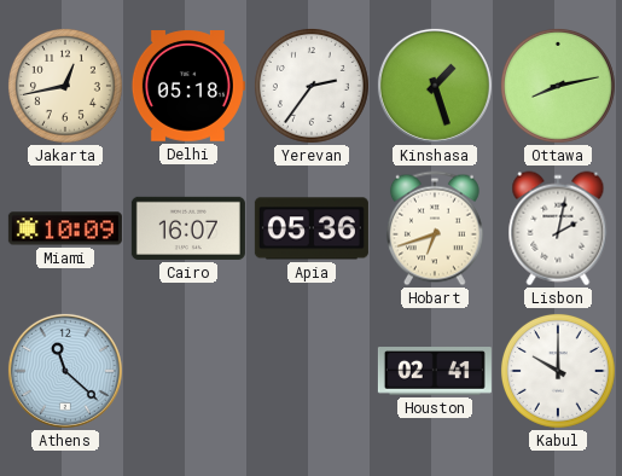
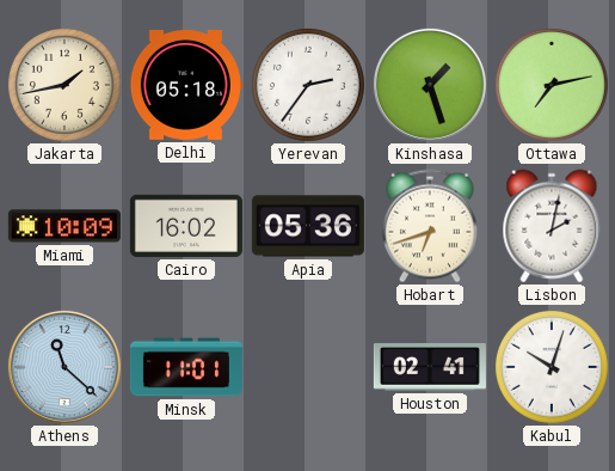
Jakarta: 12:43 -> 1:43 (64, 85)
Ottawa: 8:13 -> 7:13 (552, 85)
Cairo: 16:07 -> 16:02 (186, 226)
Minsk: none -> 11:01 (186, 367)
Kabul: 10:00 -> 10:03 (552, 367)
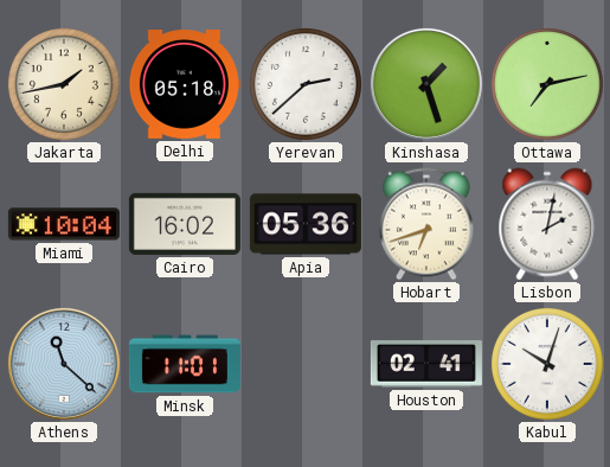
Yerevan: 2:36 -> 2:38 (306, 84)
Miami: 10:09 -> 10:04 (64, 224)
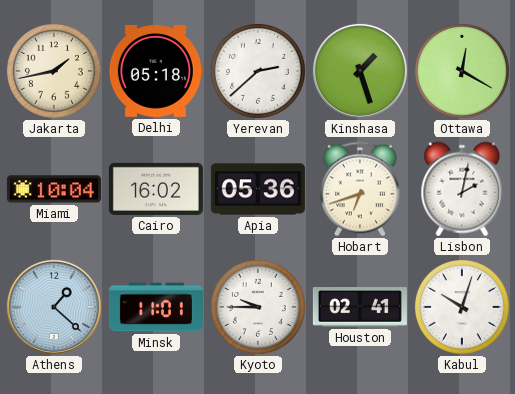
Ottawa: 7:13 -> 12:20 (462, 71)
Athens: 11:22 -> 1:22 (54, 307)
Kyoto: none -> 9:45 (258, 307)
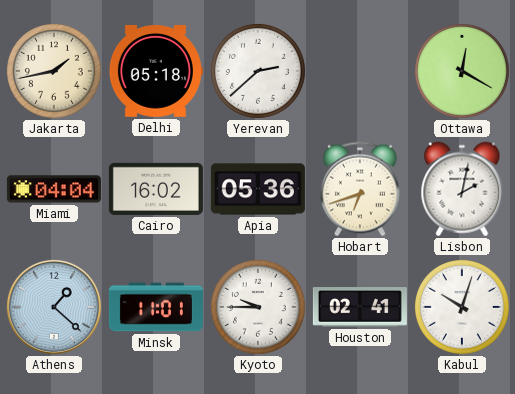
Kinshasa: 1:27 -> none (360, 71)
Miami: 10:04 -> 04:04 (54, 189)
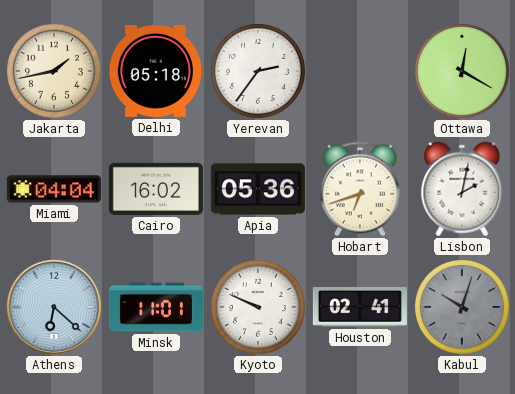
Yerevan: 2:38 -> 2:36 (258, 71)
Athens: 1:22 -> 6:22 (54, 307)
Kyoto: 9:45 -> 9:49 (258, 307)
Kabul dial: white -> grey (462, 307)
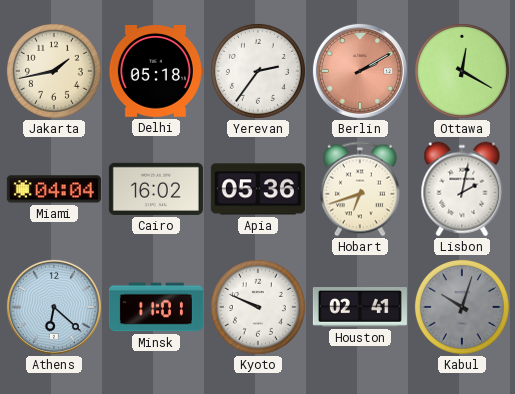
Berlin: none -> 2:10 (360, 71)
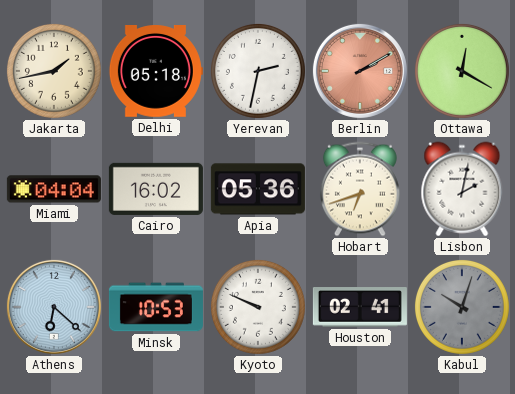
Yerevan: 2:36 -> 2:32 (258, 71)
Minsk: 11:01 -> 10:53 (156, 307)
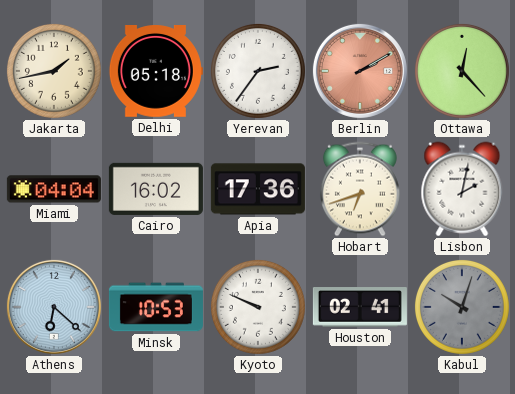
Yerevan: 2:32 -> 2:36 (258, 71)
Ottawa: 12:20 -> 12:23 (462, 71)
Apia: 05:36 -> 17:36 (258, 189)
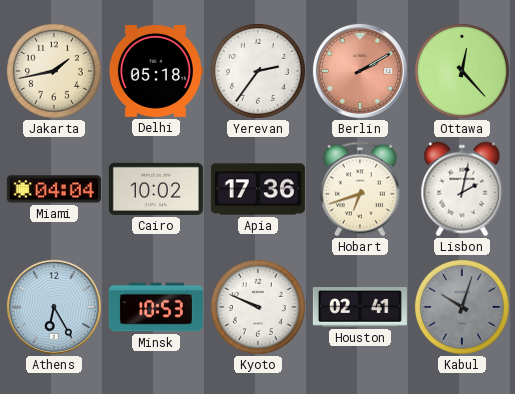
Cairo: 16:02 -> 10:02 (156, 189)
Athens: 6:22 -> 6:25 (54, 307)
